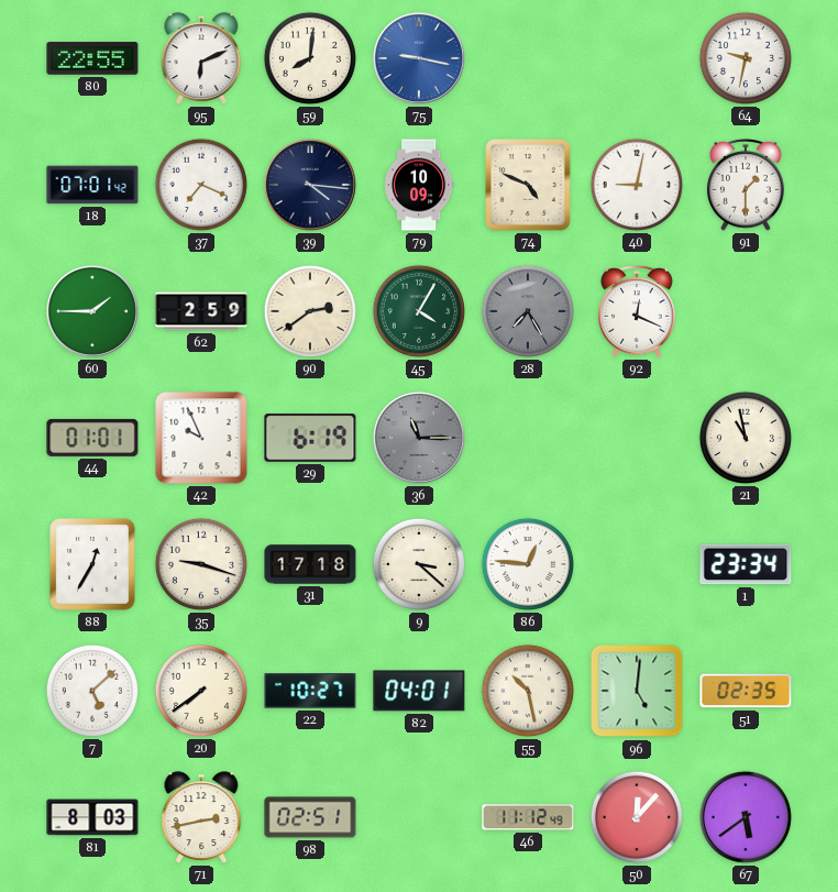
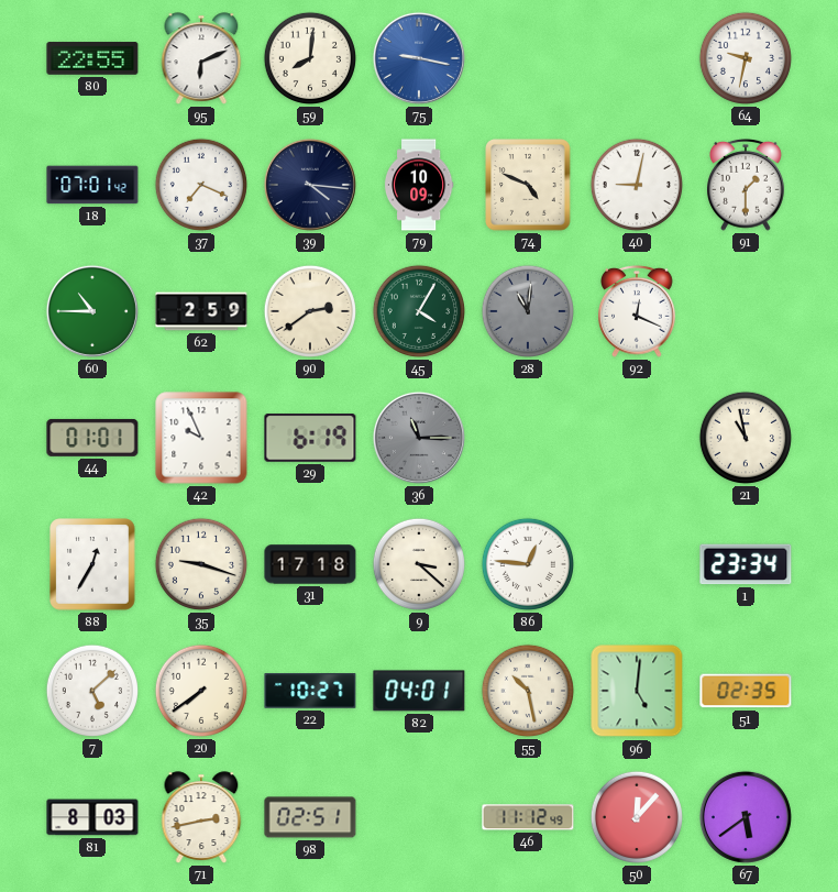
60: 1:45 -> 10:45 (92, 311)
28: 7:25 -> 11:01 (528, 311)
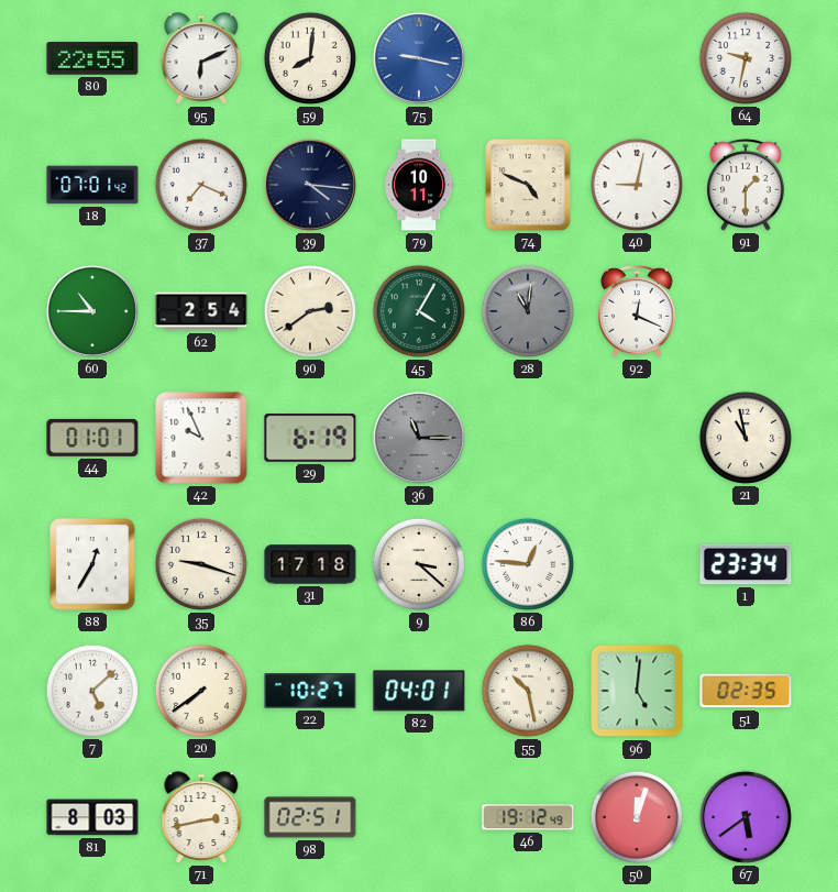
79: 10:09 -> 10:11 (419, 185)
62: 2:59 -> 2:54 (201, 311)
46: 11:12 -> 19:12 (528, 817)
50: 12:07 -> 12:03 (637, 817)
